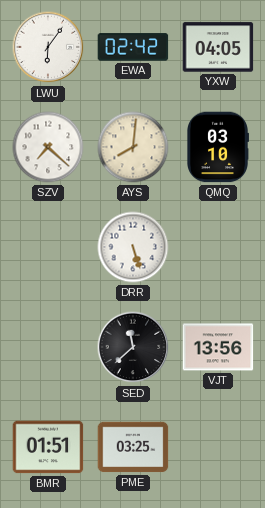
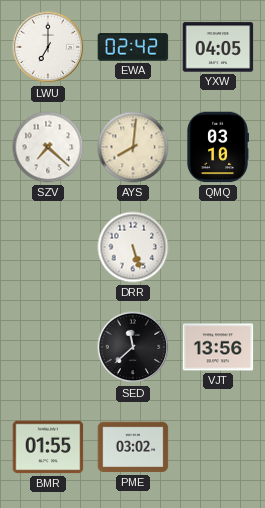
LWU: 6:06 -> 7:00 (48, 47)
BMR: 01:51 -> 01:55 (48, 447)
PME: 03:25 -> 03:02 (133, 447)
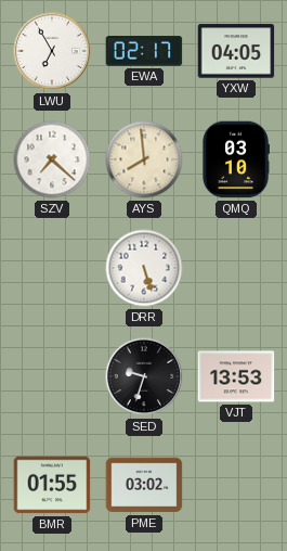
LWU: 7:00 -> 6:55 (52, 51)
EWA: 02:42 -> 02:17 (144, 51)
AYS: 8:01 -> 7:59 (144, 159)
SED: 11:38 -> 9:33 (144, 376)
VJT: 13:56 -> 13:53 (236, 376)
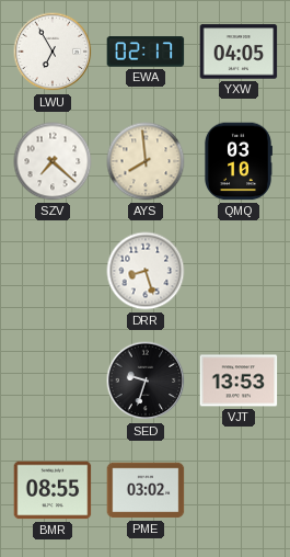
DRR: 5:27 -> 8:27 (146, 271)
BMR: 01:55 -> 08:55 (53, 490)
